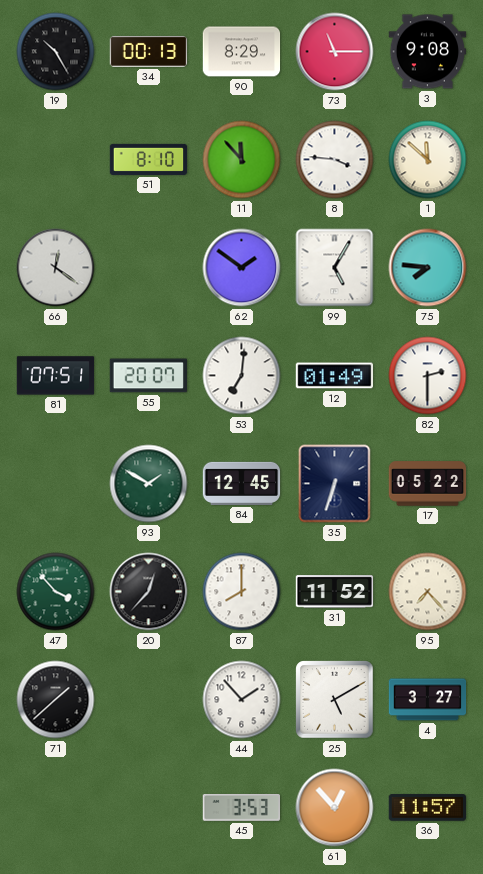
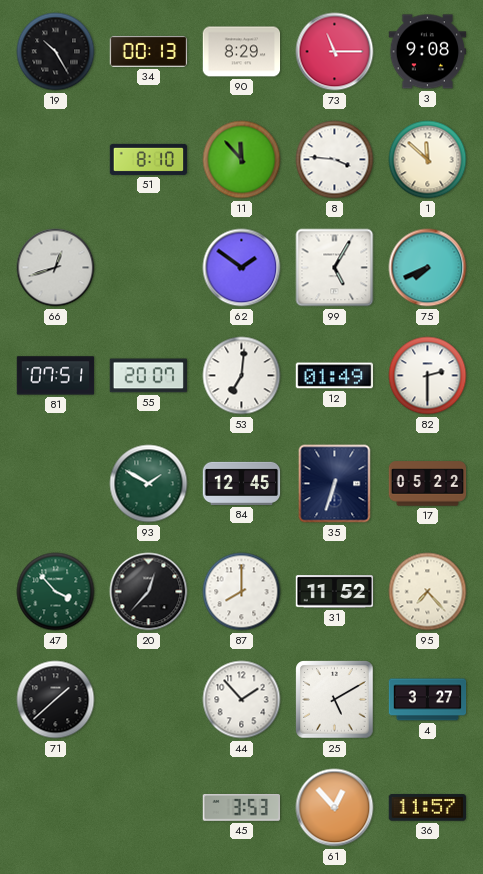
66: 12:21 -> 12:42 (56, 268)
75: 7:46 -> 7:41 (428, 268)
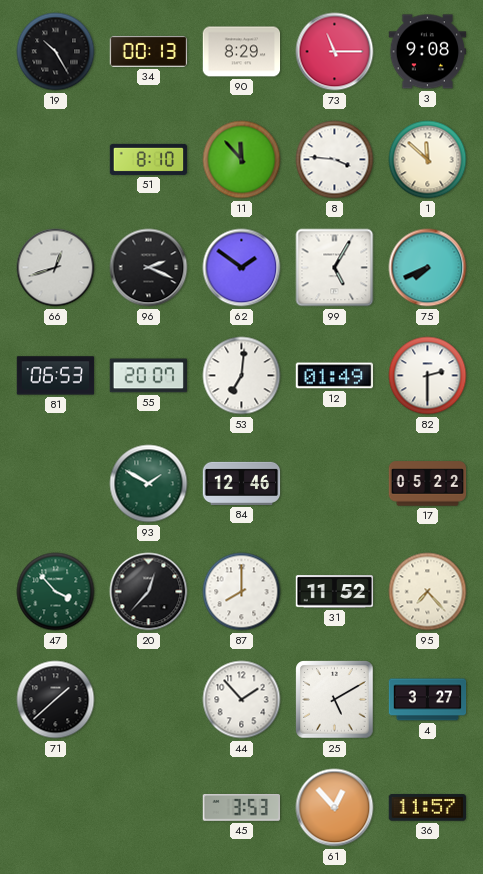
96: none -> 2:19 (149, 268)
81: 07:51 -> 06:53 (56, 376)
84: 12:45 -> 12:46 (242, 483)
35: 6:33 -> none (335, 484)
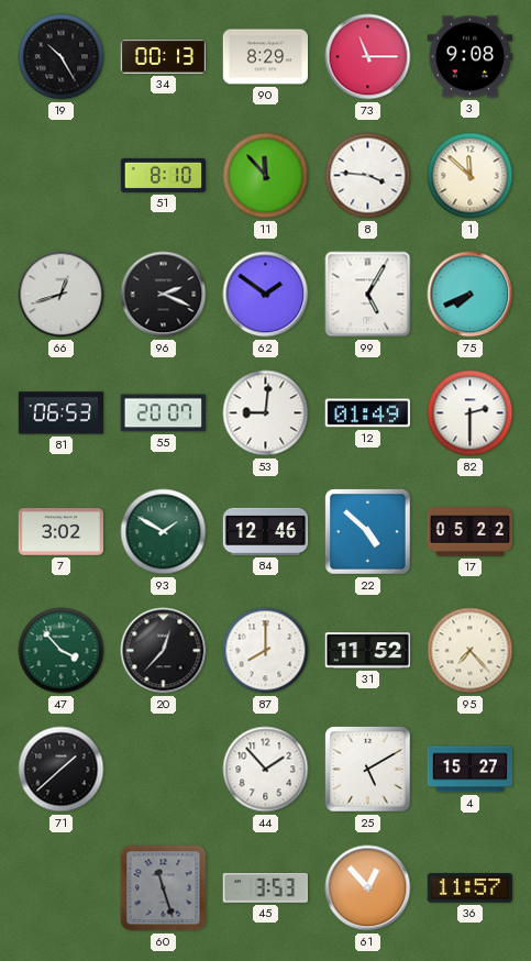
53: 7:01 -> 9:01 (266, 413)
7: none -> 3:02 (62, 532)
22: none -> 4:52 (368, 532)
4: 3:27 -> 15:27 (471, 770)
60: none -> 11:27 (164, 888)
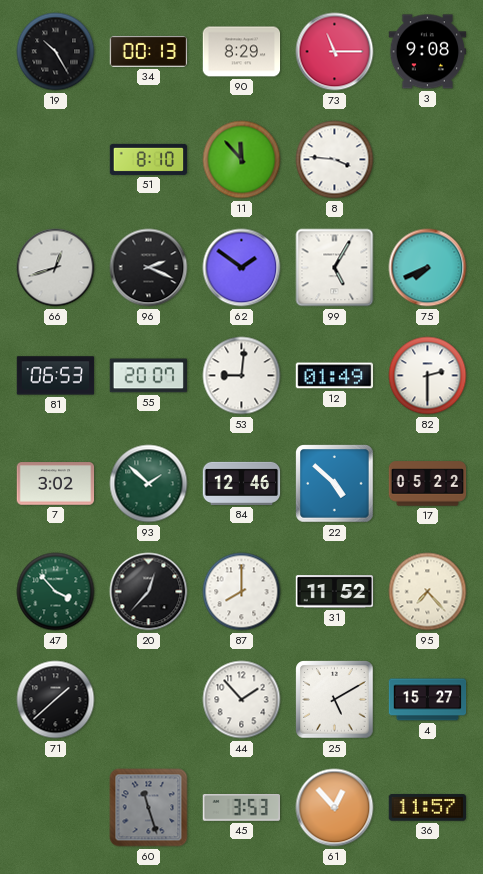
1: 11:52 -> none (471, 176)
93: 1:50 -> 1:52 (149, 484)
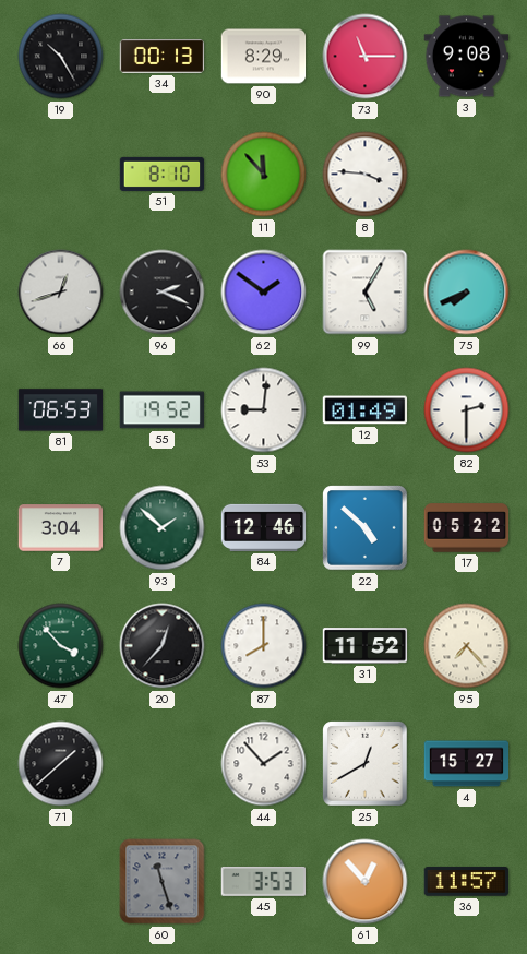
55: 20:07 -> 19:52 (161, 410)
7: 3:02 -> 3:04 (61, 528)
25: 5:10 -> 12:40 (366, 764)
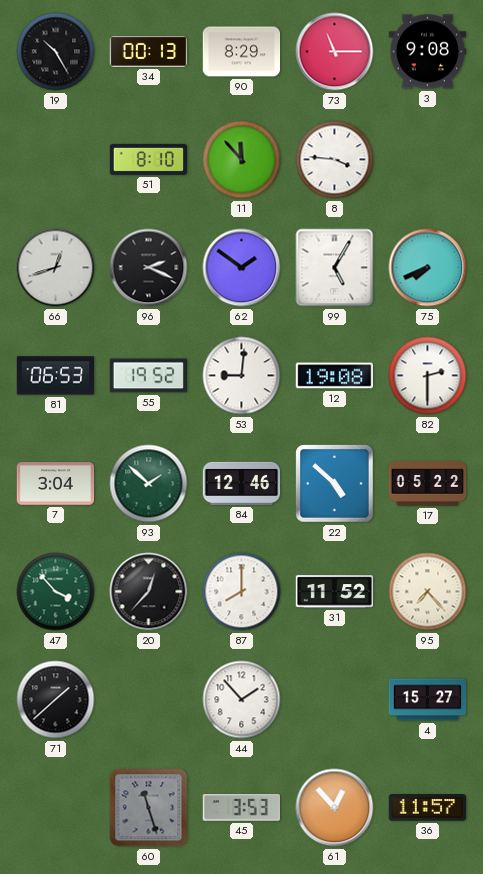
12: 01:49 -> 19:08 (335, 376)
25: 12:40 -> none (366, 764)
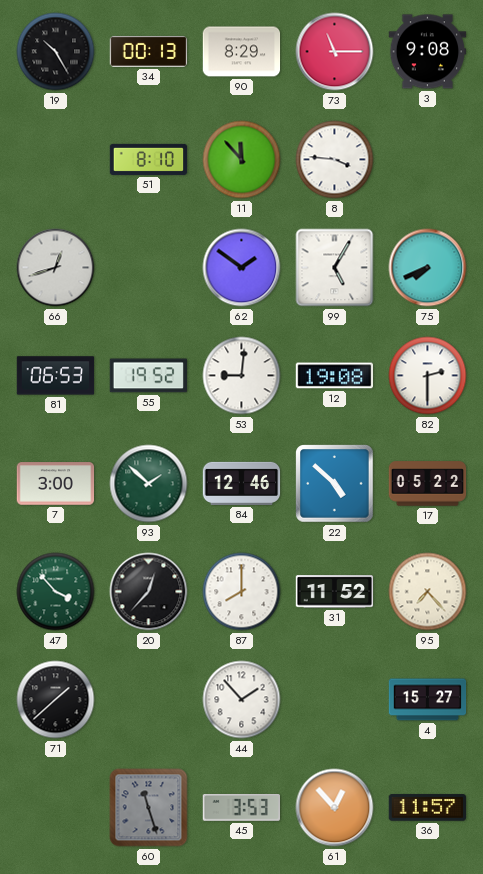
96: 2:19 -> none (149, 268)
7: 3:04 -> 3:00 (56, 484)
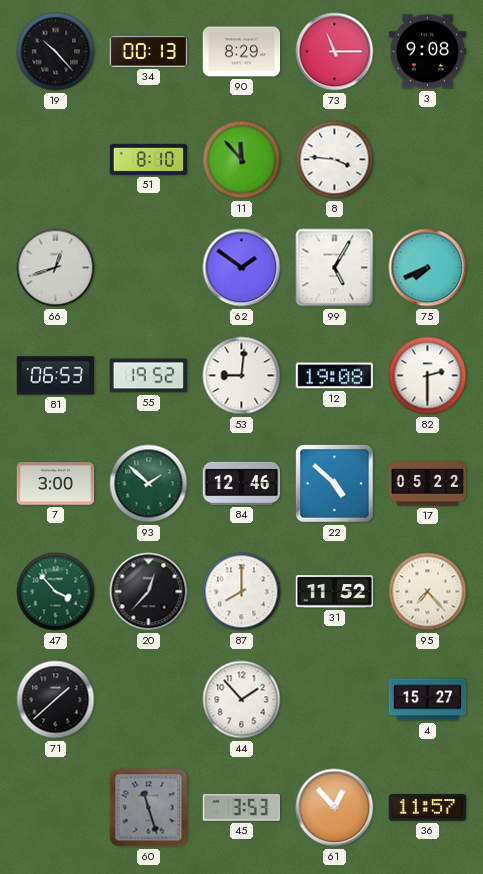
19: 10:25 -> 10:23 (56, 52)
